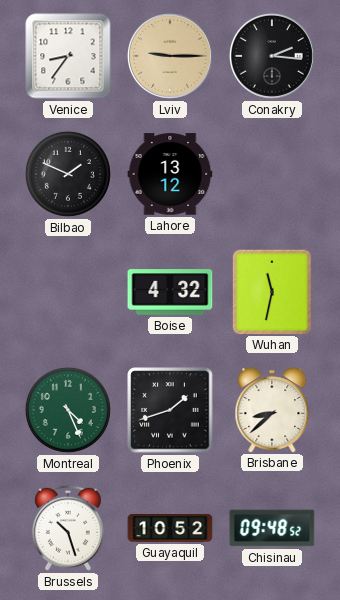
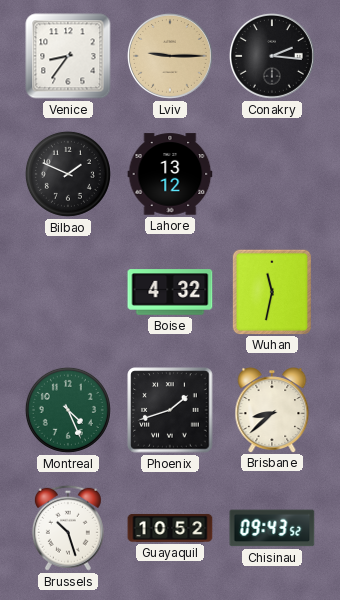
Chisinau: 09:48 -> 09:43 (272, 528)
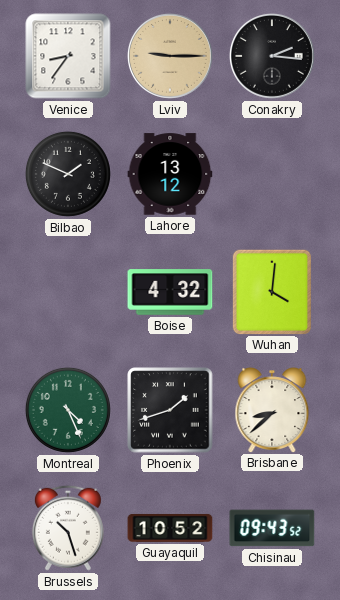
Wuhan: 11:32 -> 4:01 (271, 291)
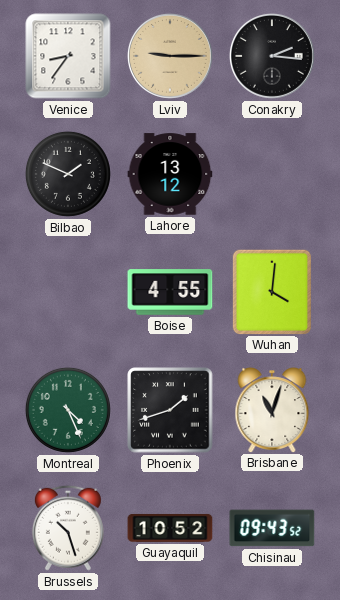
Boise: 4:32 -> 4:55 (170, 292)
Brisbane: 8:38 -> 11:03 (272, 410)
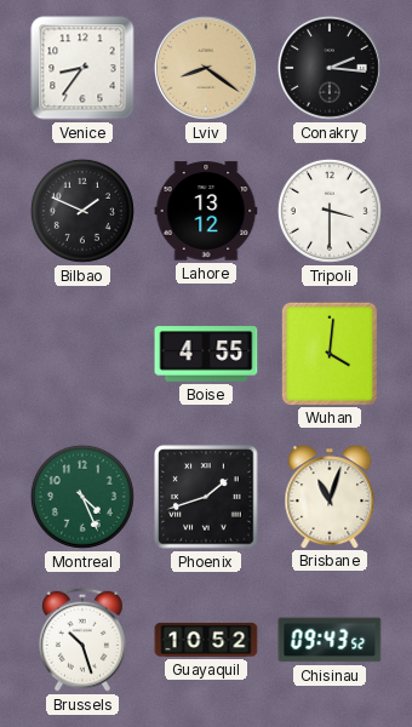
Lviv: 9:15 -> 8:21 (206, 68)
Tripoli: none -> 3:30 (330, 211)
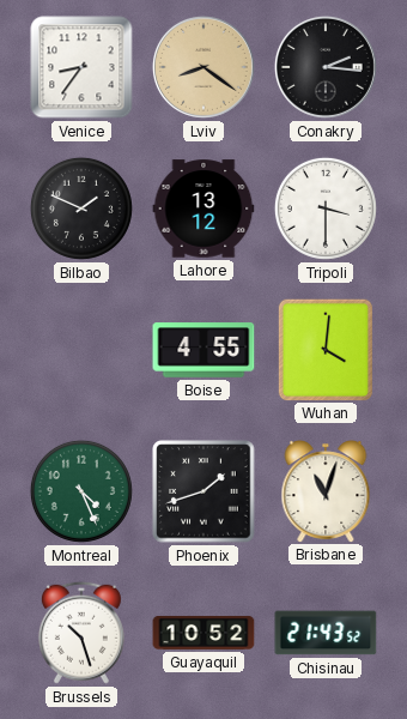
Chisinau: 09:43 -> 21:43 (326, 633)
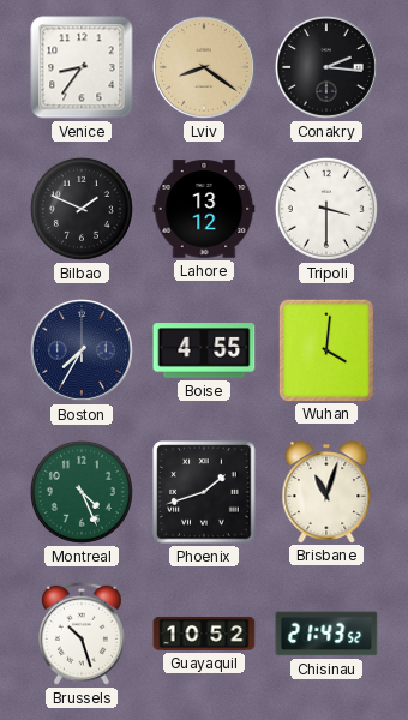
Boston: none -> 7:35 (82, 350)
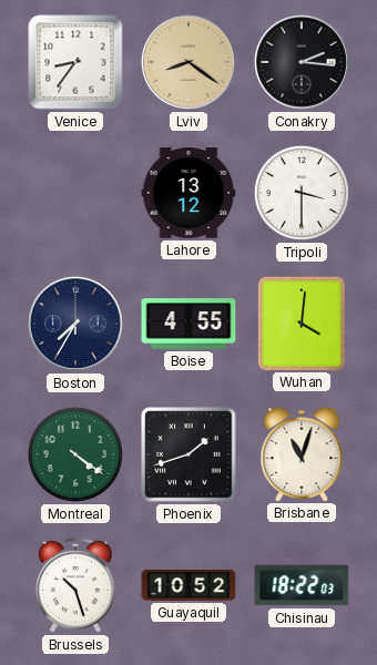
Bilbao: 1:49 -> none (82, 209)
Montreal: 4:26 -> 4:21 (75, 454)
Chisinau: 21:43 -> 18:22 (302, 585)
